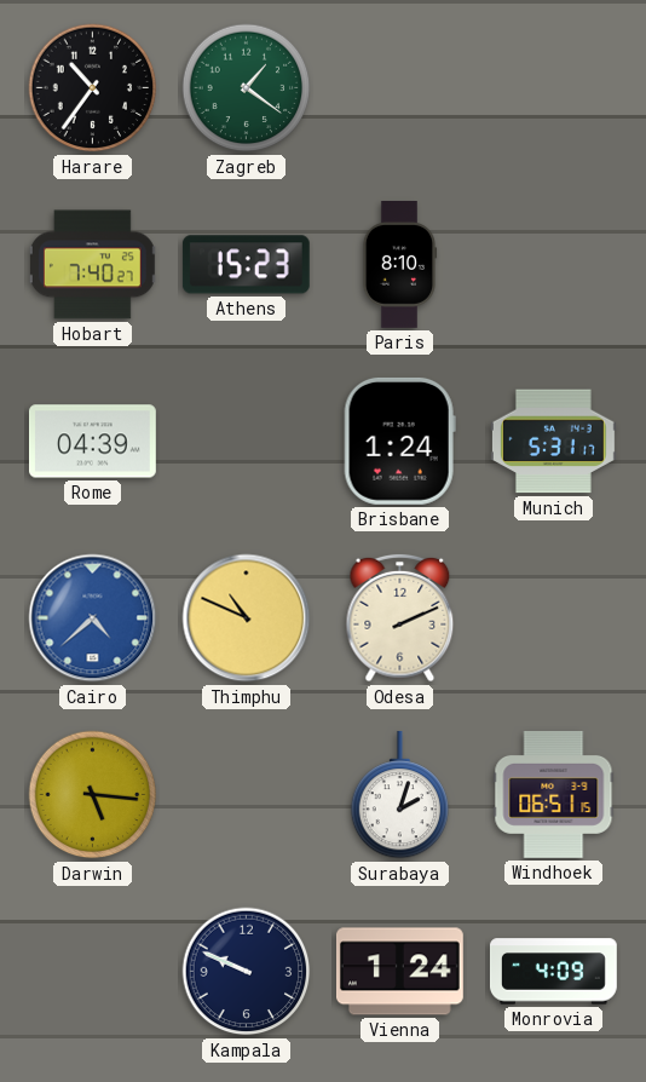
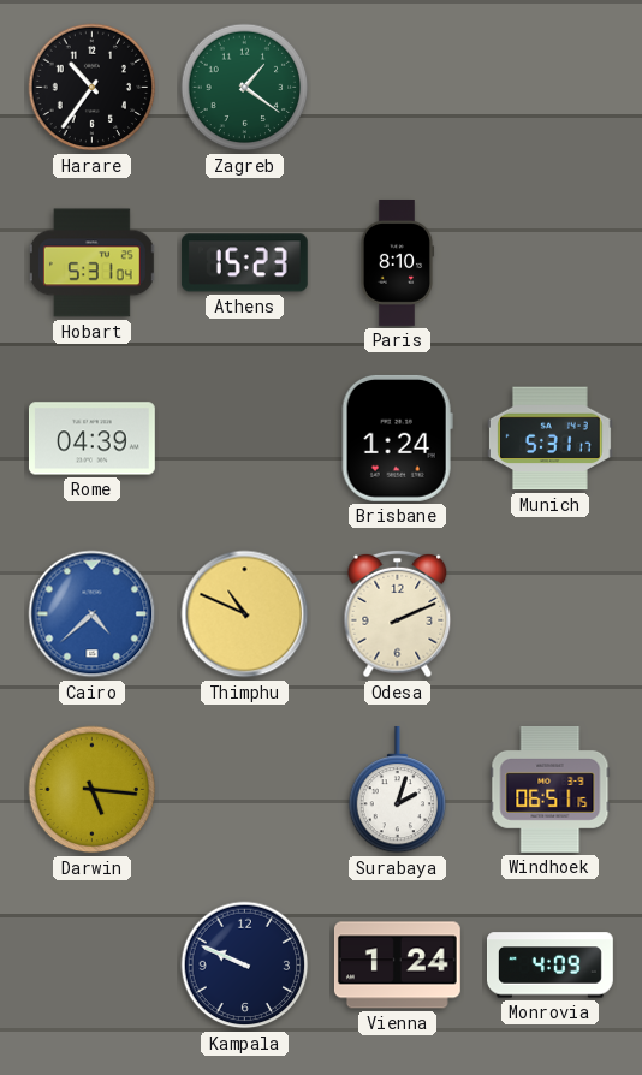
Hobart: 7:40 -> 5:31 (91, 263)
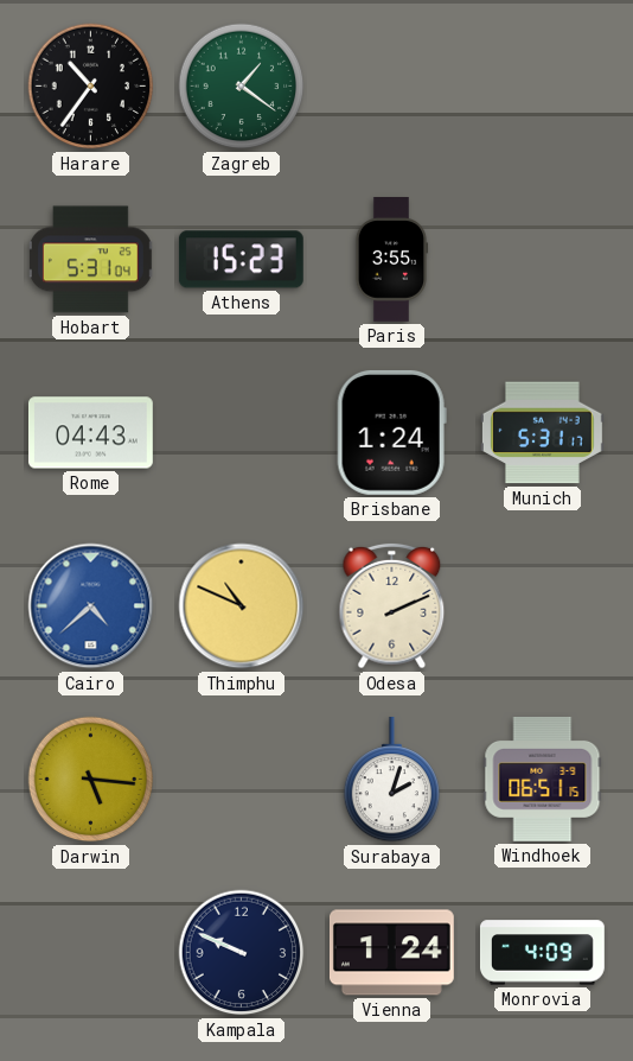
Paris: 8:10 -> 3:55 (391, 260)
Rome: 04:39 -> 04:43 (90, 433)
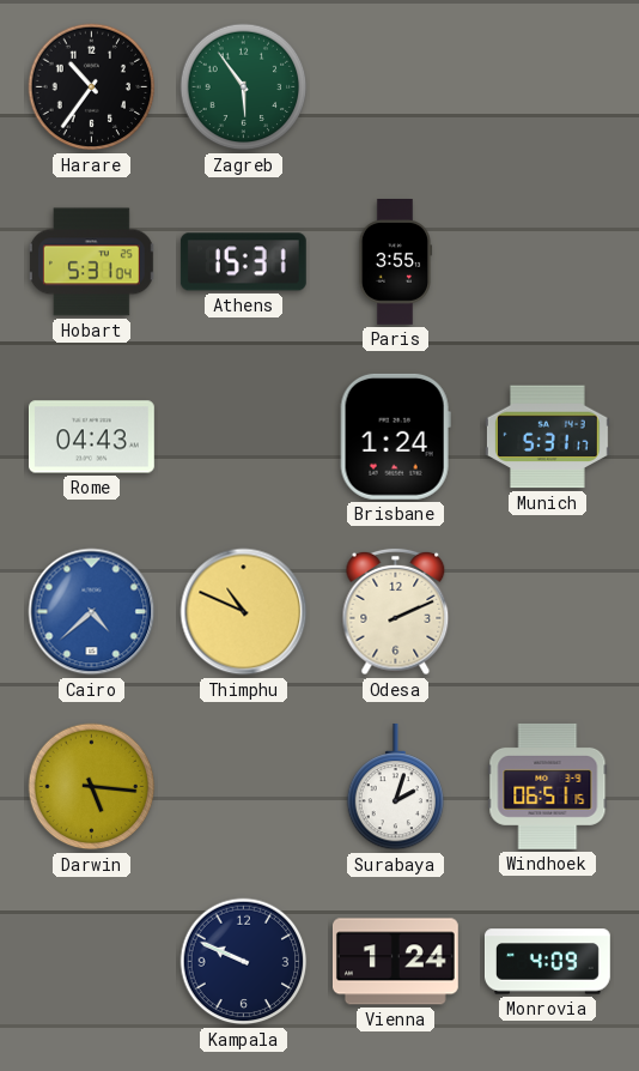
Zagreb: 1:21 -> 5:54 (244, 87)
Athens: 15:23 -> 15:31 (243, 262)
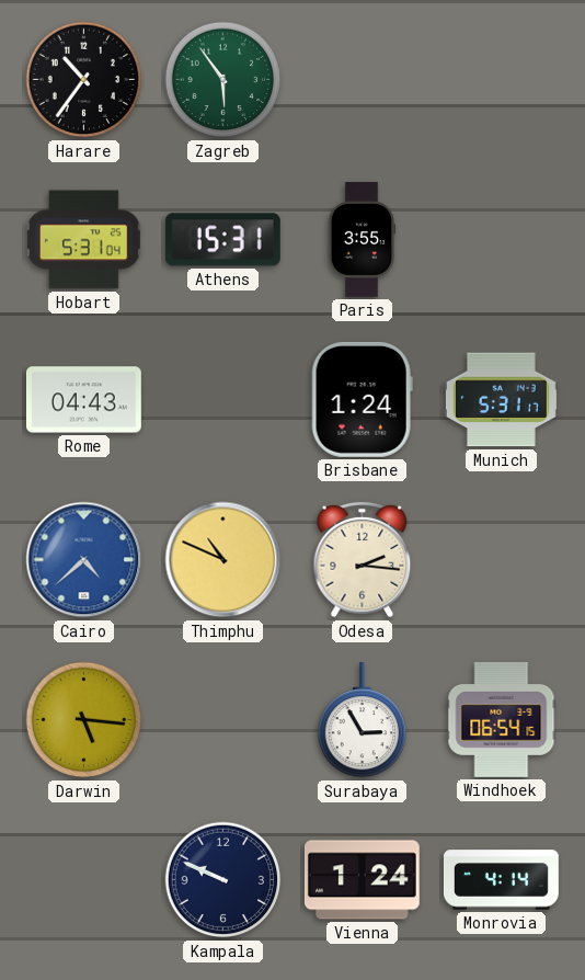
Odesa: 2:11 -> 2:16 (363, 560)
Surabaya: 2:03 -> 2:55 (363, 720)
Windhoek: 06:51 -> 06:54 (502, 719)
Monrovia: 4:09 -> 4:14 (501, 880)
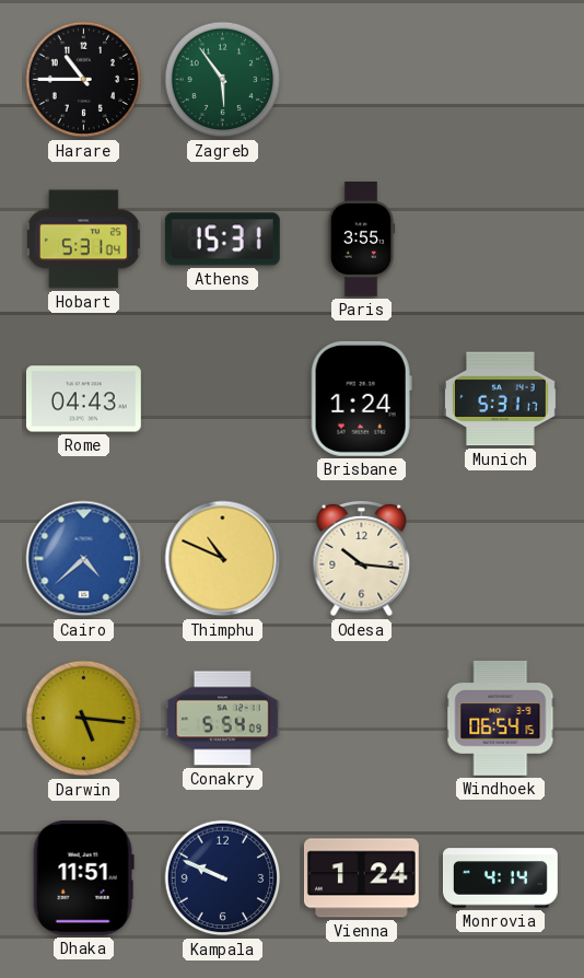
Harare: 10:36 -> 10:45 (84, 80)
Odesa: 2:16 -> 10:16 (362, 559)
Conakry: none -> 5:54 (222, 719)
Surabaya: 2:55 -> none (363, 720)
Dhaka: none -> 11:51 (83, 877)
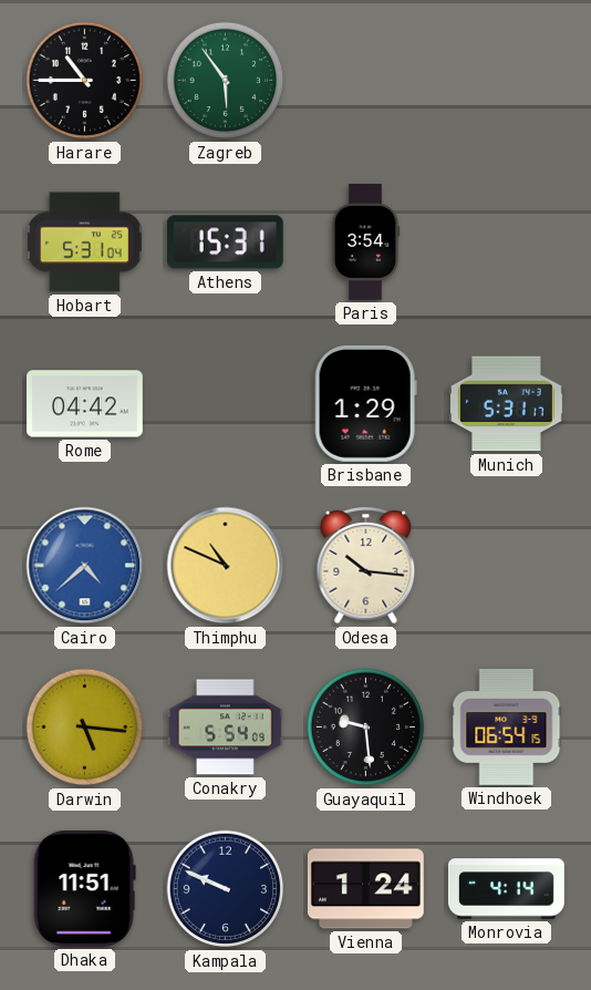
Paris: 3:55 -> 3:54 (365, 243)
Rome: 04:43 -> 04:42 (84, 404)
Brisbane: 1:24 -> 1:29 (365, 403)
Guayaquil: none -> 9:29 (366, 728)
